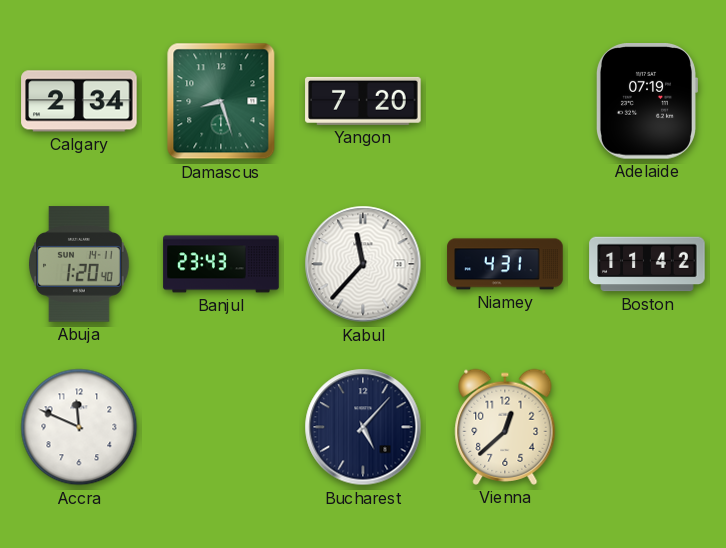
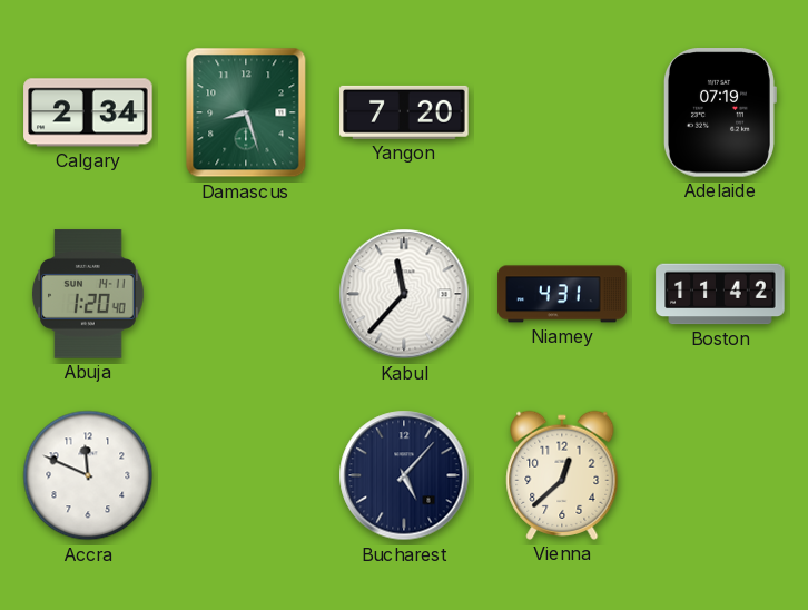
Banjul: 23:43 -> none (221, 264)
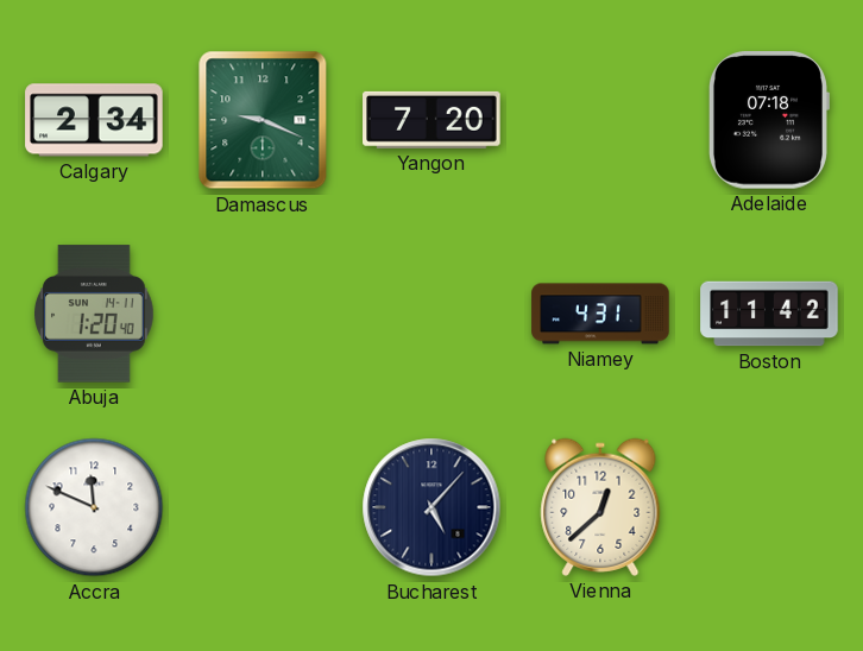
Damascus: 8:27 -> 9:19 (263, 120)
Adelaide: 07:19 -> 07:18 (768, 121)
Kabul: 11:37 -> none (404, 294)
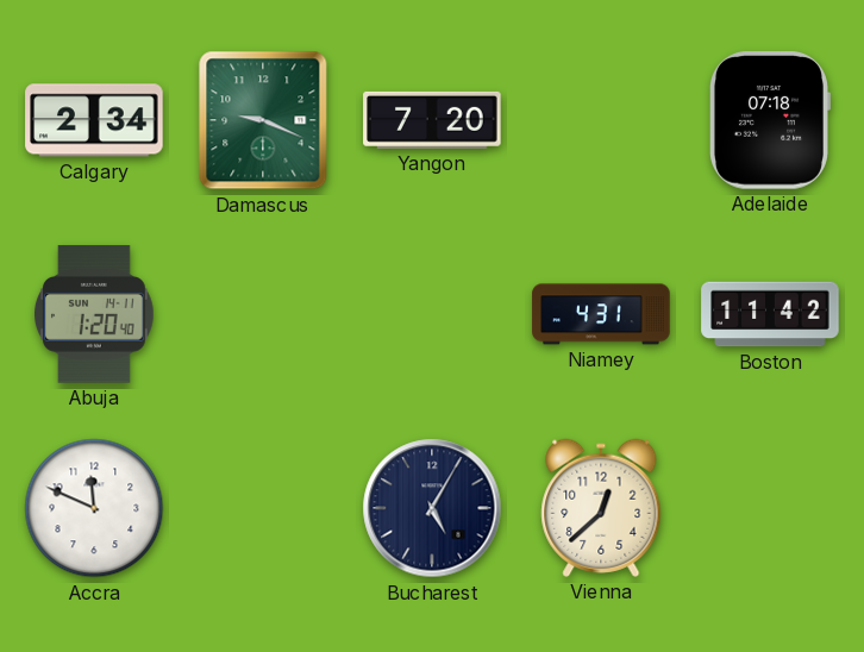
Bucharest: 5:07 -> 5:05 (432, 508)
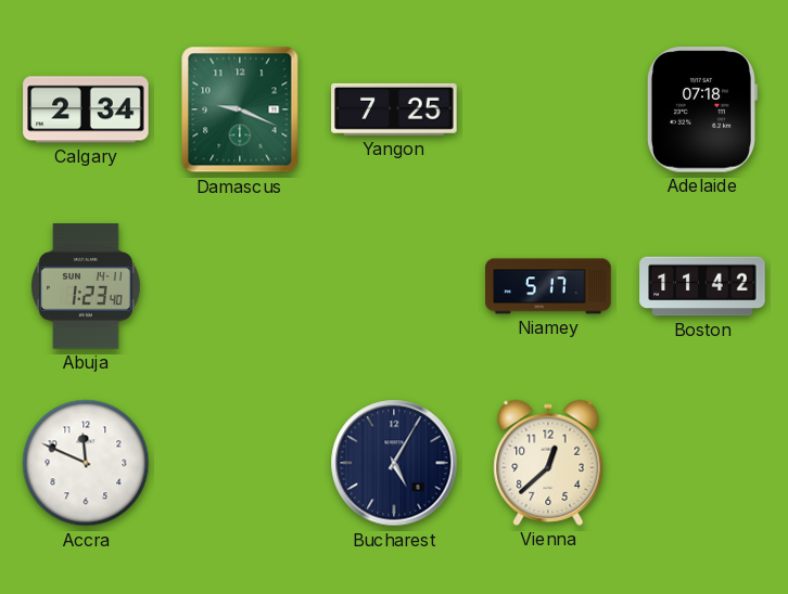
Yangon: 7:20 -> 7:25 (394, 109)
Abuja: 1:20 -> 1:23 (87, 286)
Niamey: 4:31 -> 5:17 (548, 286)
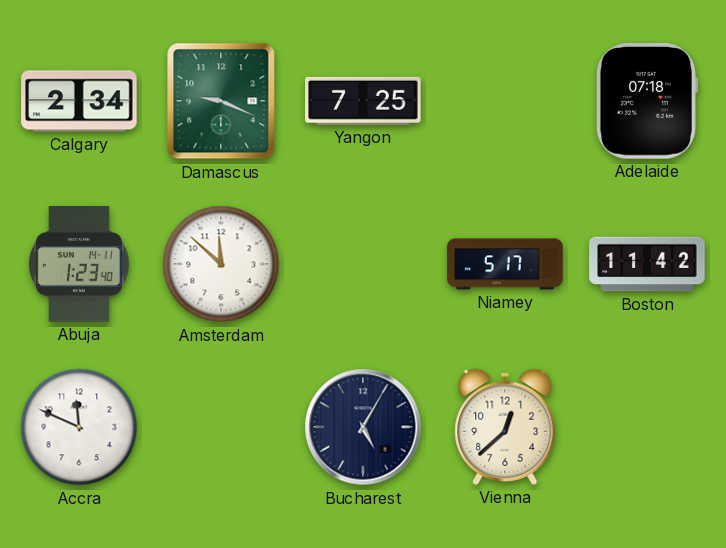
Amsterdam: none -> 11:52 (221, 264)
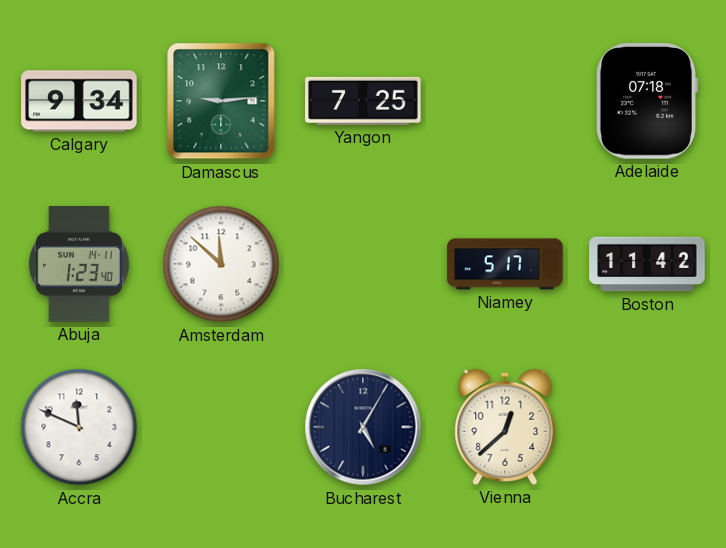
Calgary: 2:34 -> 9:34 (79, 101)
Damascus: 9:19 -> 9:14 (221, 101)
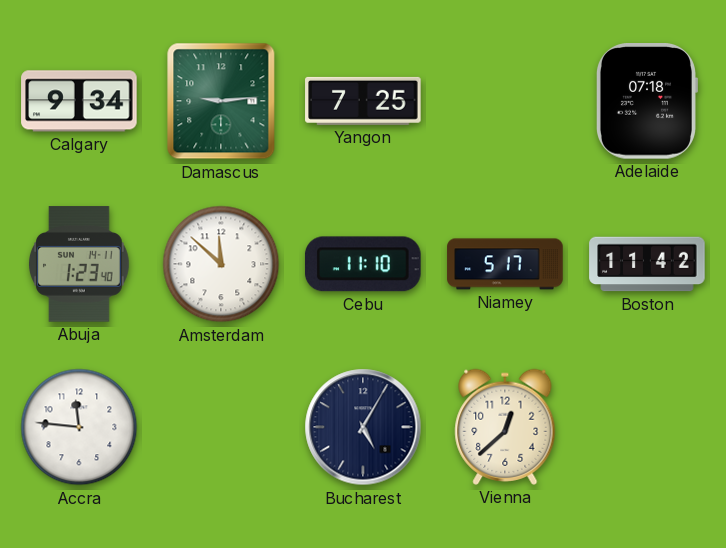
Cebu: none -> 11:10 (363, 264)
Accra: 11:49 -> 11:46 (79, 427)
